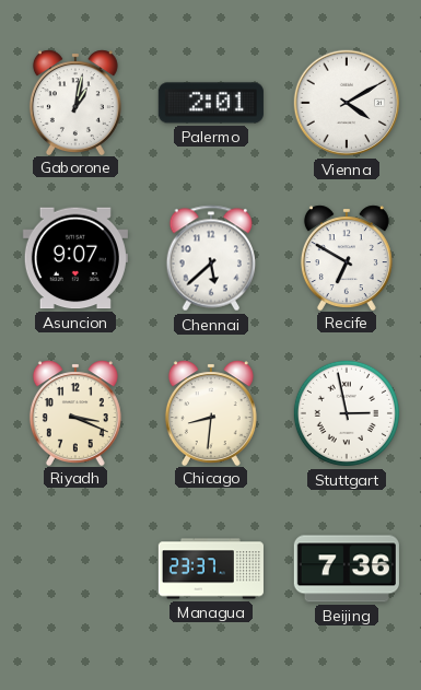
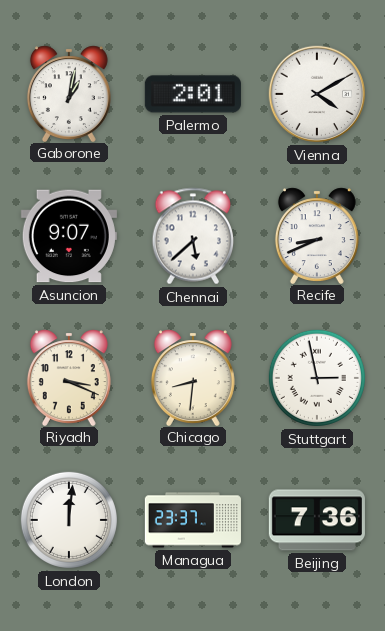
Recife: 6:50 -> 8:41 (317, 235)
London: none -> 12:01 (69, 520)
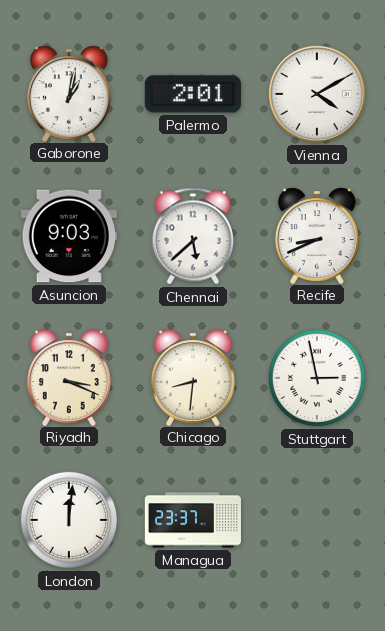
Asuncion: 9:07 -> 9:03 (69, 236)
Beijing: 7:36 -> none (317, 520)
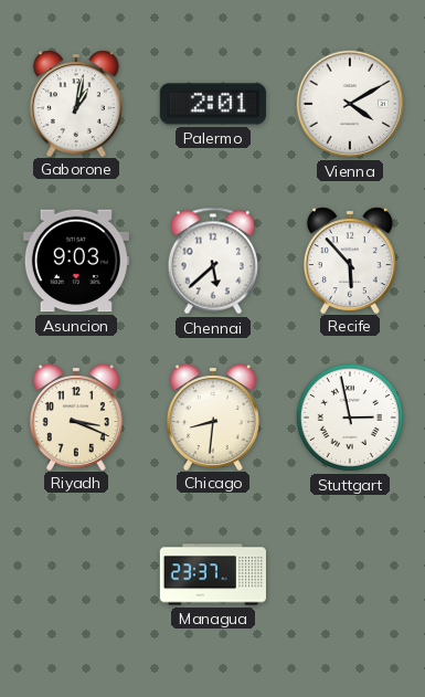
Recife: 8:41 -> 5:53 (350, 260)
London: 12:01 -> none (69, 520)
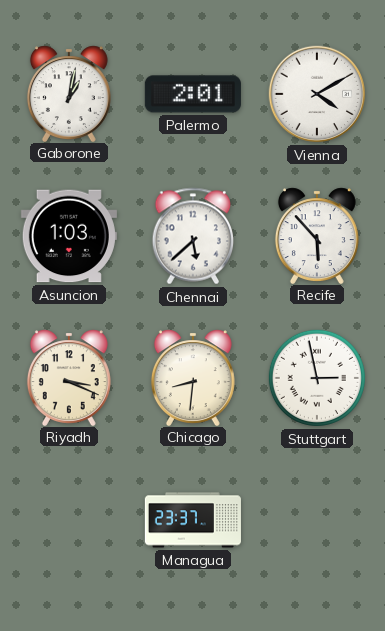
Asuncion: 9:03 -> 1:03 (69, 236)
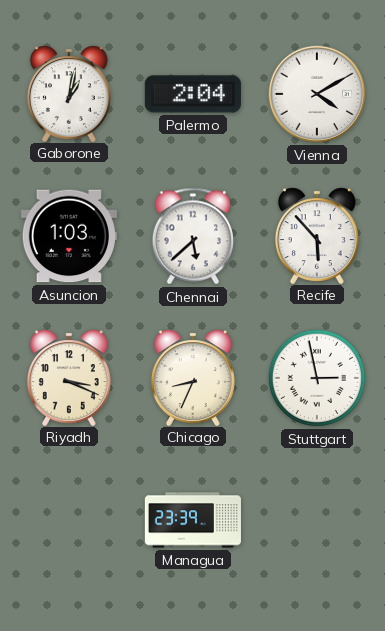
Palermo: 2:01 -> 2:04 (193, 94)
Chicago: 8:31 -> 8:34 (193, 377)
Managua: 23:37 -> 23:39 (193, 520)
